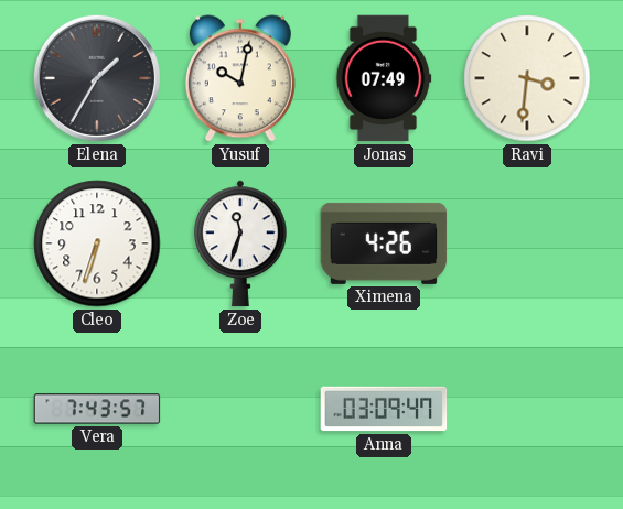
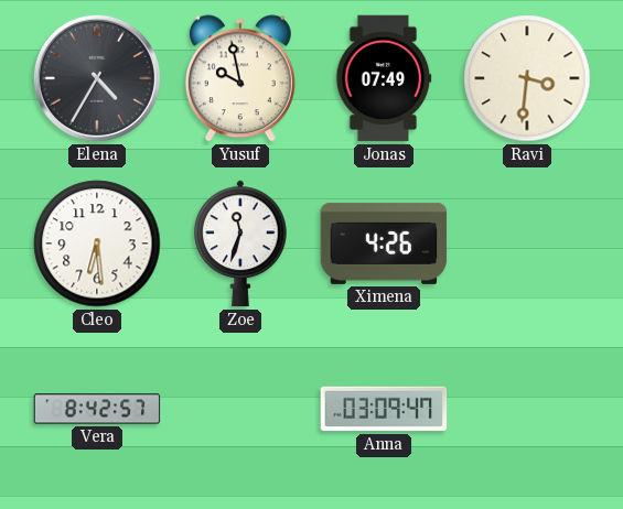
Elena: 1:35 -> 4:35 (97, 78)
Yusuf: 10:02 -> 9:58 (240, 78)
Cleo: 6:33 -> 6:29 (97, 243)
Vera: 7:43 -> 8:42 (97, 409)
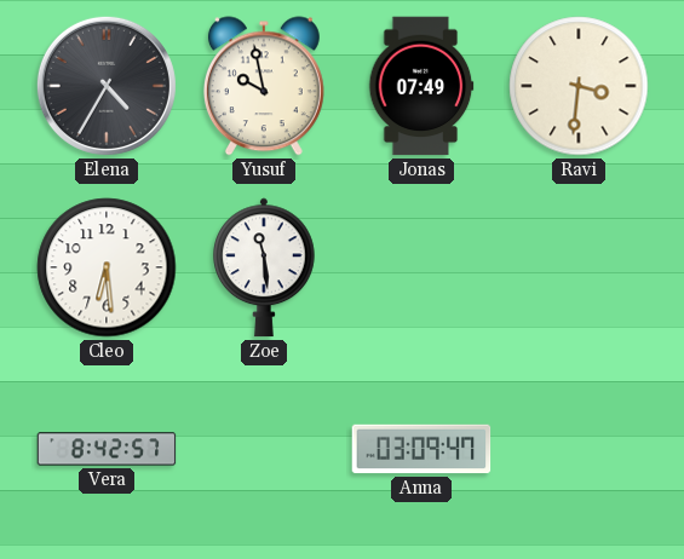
Zoe: 11:33 -> 11:29 (265, 267)
Ximena: 4:26 -> none (384, 243)
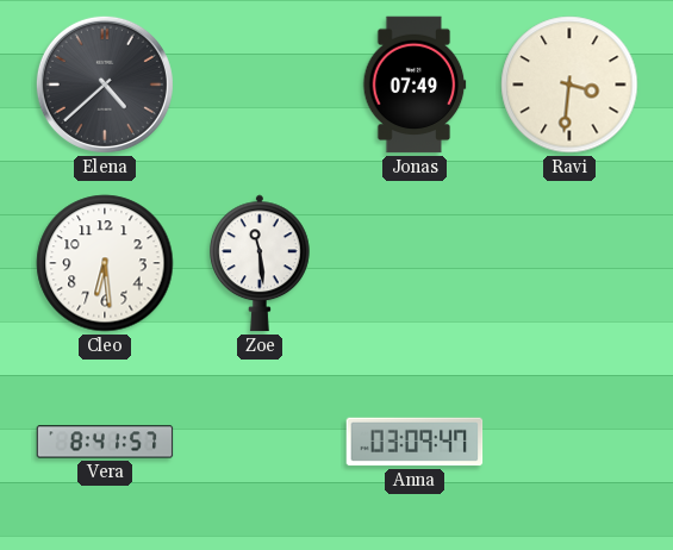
Elena: 4:35 -> 4:38 (105, 85)
Yusuf: 9:58 -> none (264, 86)
Vera: 8:42 -> 8:41 (105, 442)
